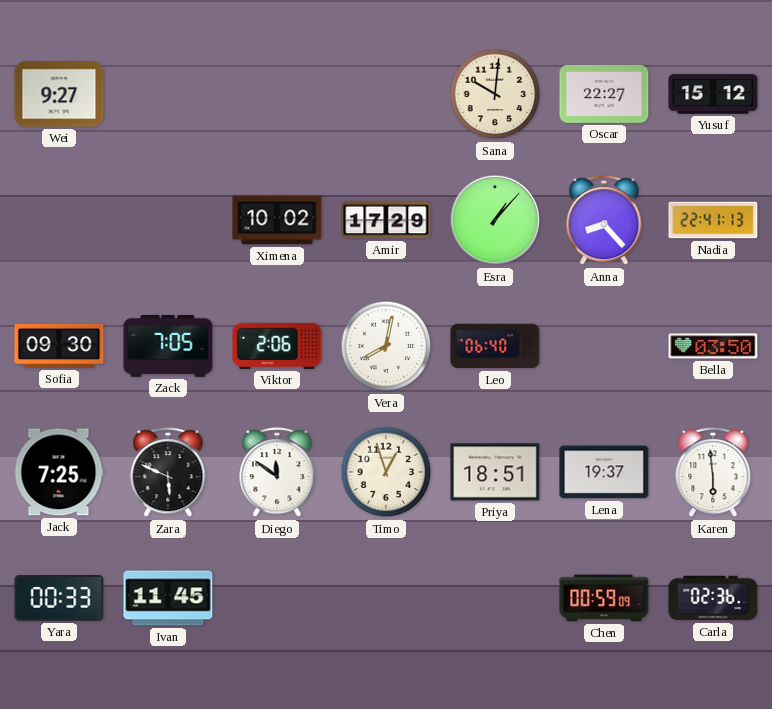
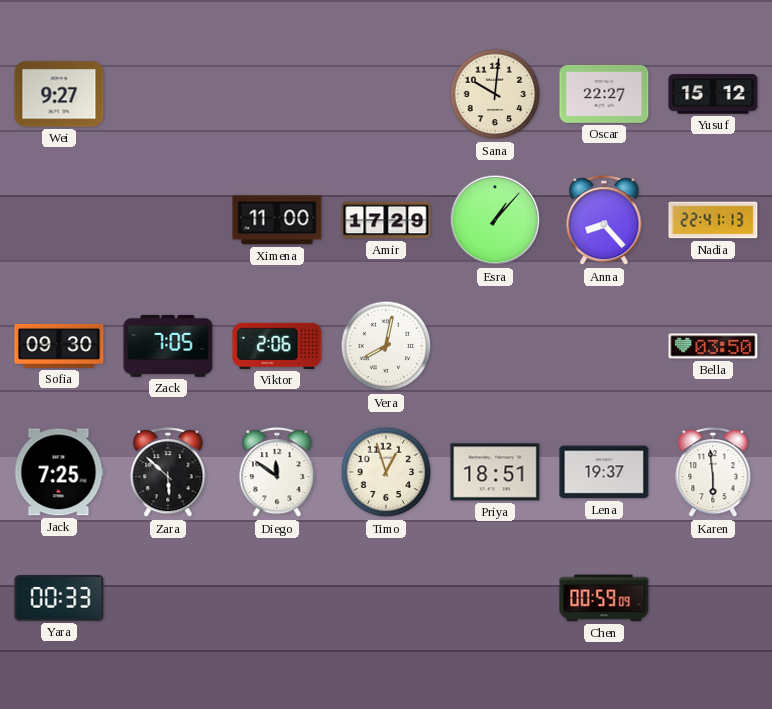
Ximena: 10:02 -> 11:00 (277, 220)
Leo: 06:40 -> none (495, 346)
Zara: 5:49 -> 5:52 (168, 473)
Ivan: 11:45 -> none (168, 598)
Carla: 02:36 -> none (713, 598)
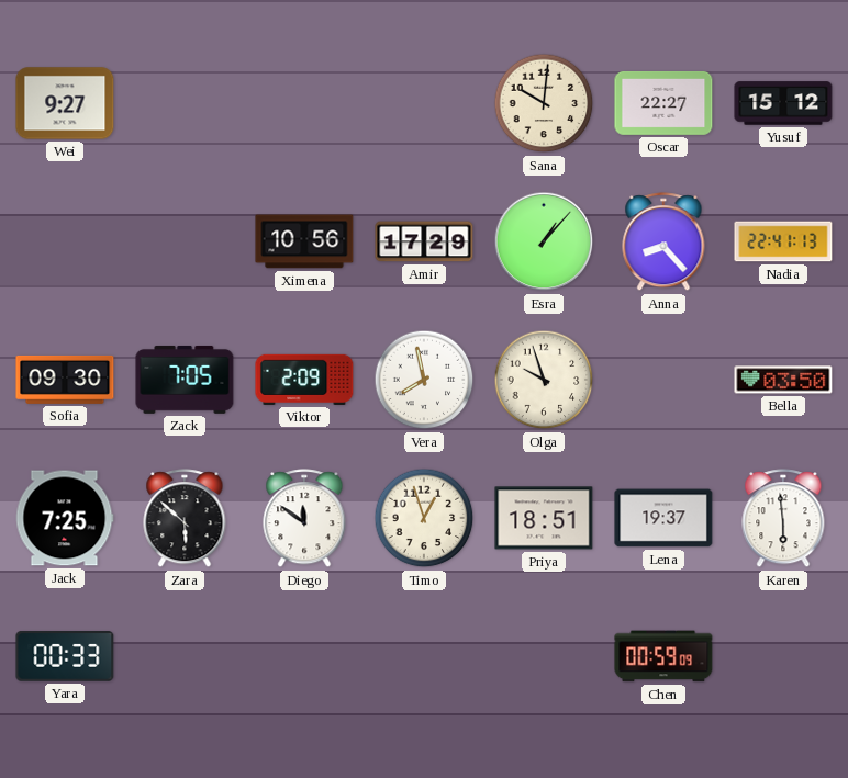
Ximena: 11:00 -> 10:56 (304, 241)
Viktor: 2:06 -> 2:09 (304, 380)
Vera: 8:02 -> 7:58 (424, 380)
Olga: none -> 9:57 (544, 380)
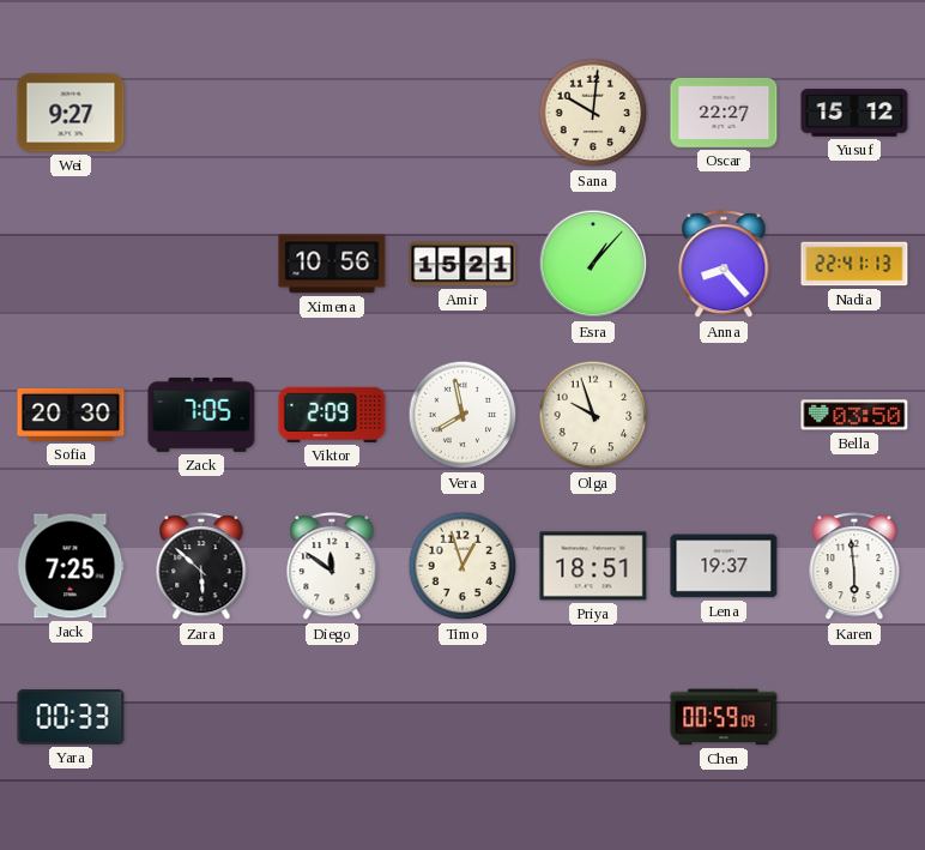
Amir: 17:29 -> 15:21 (462, 264)
Sofia: 09:30 -> 20:30 (71, 415)
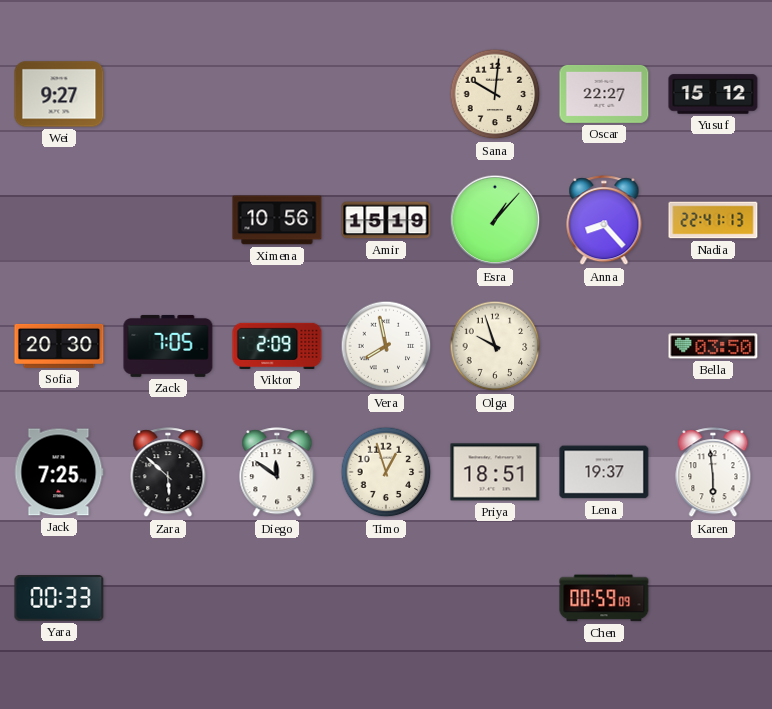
Amir: 15:21 -> 15:19 (386, 220)
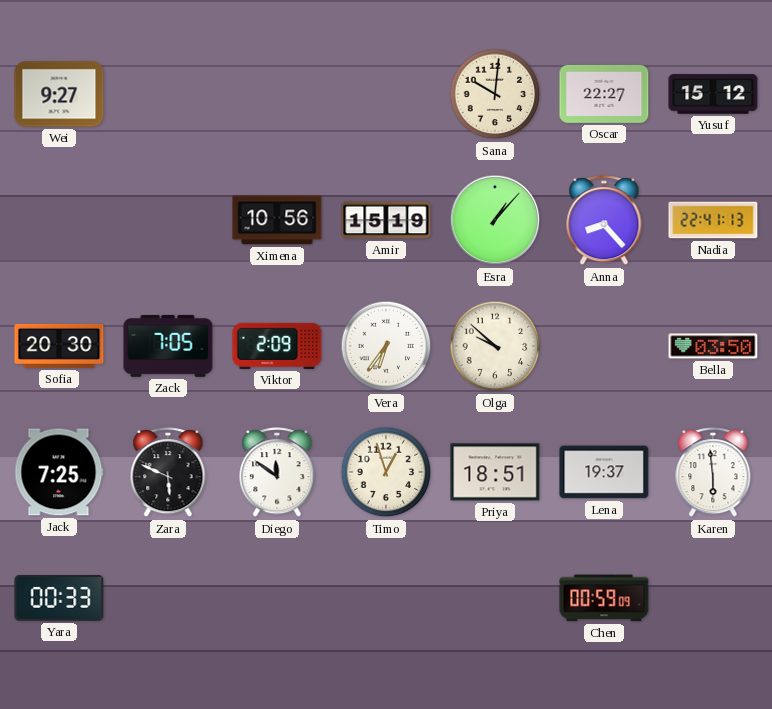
Vera: 7:58 -> 6:36 (386, 346)
Olga: 9:57 -> 9:52 (495, 346)
Zara: 5:52 -> 5:49 (168, 473)
